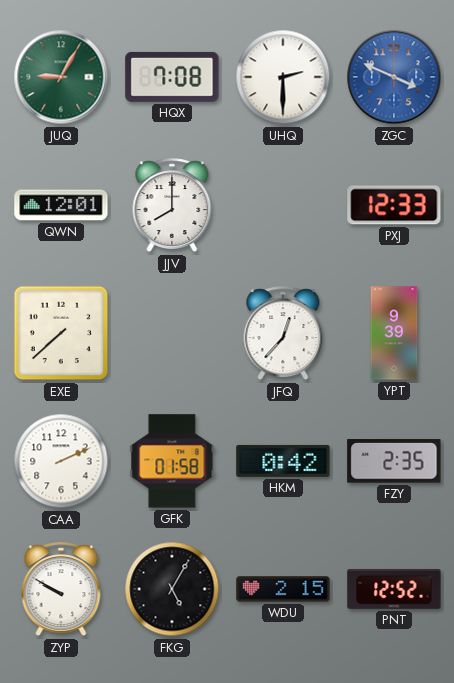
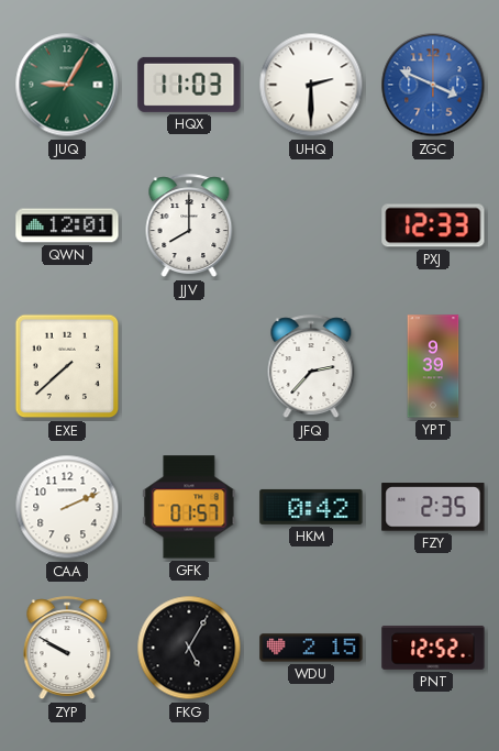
HQX: 7:08 -> 11:03 (189, 85)
JFQ: 12:37 -> 2:37 (311, 367)
GFK: 01:58 -> 01:57 (189, 507)
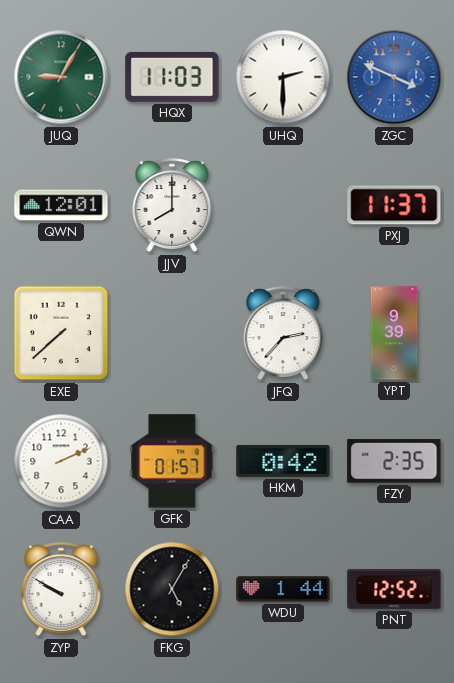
PXJ: 12:33 -> 11:37 (394, 205)
WDU: 2:15 -> 1:44 (283, 589)
